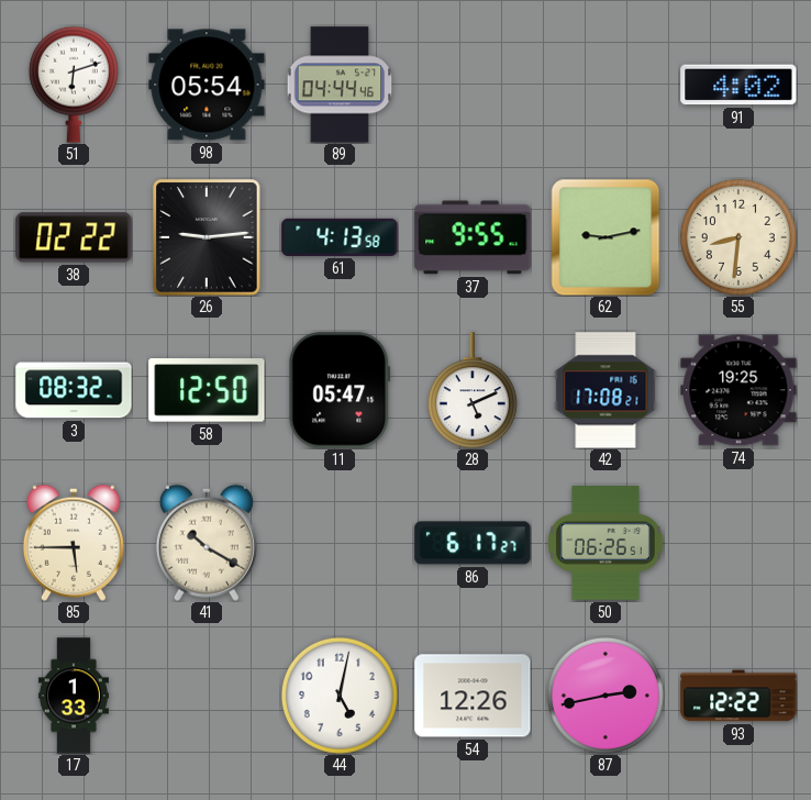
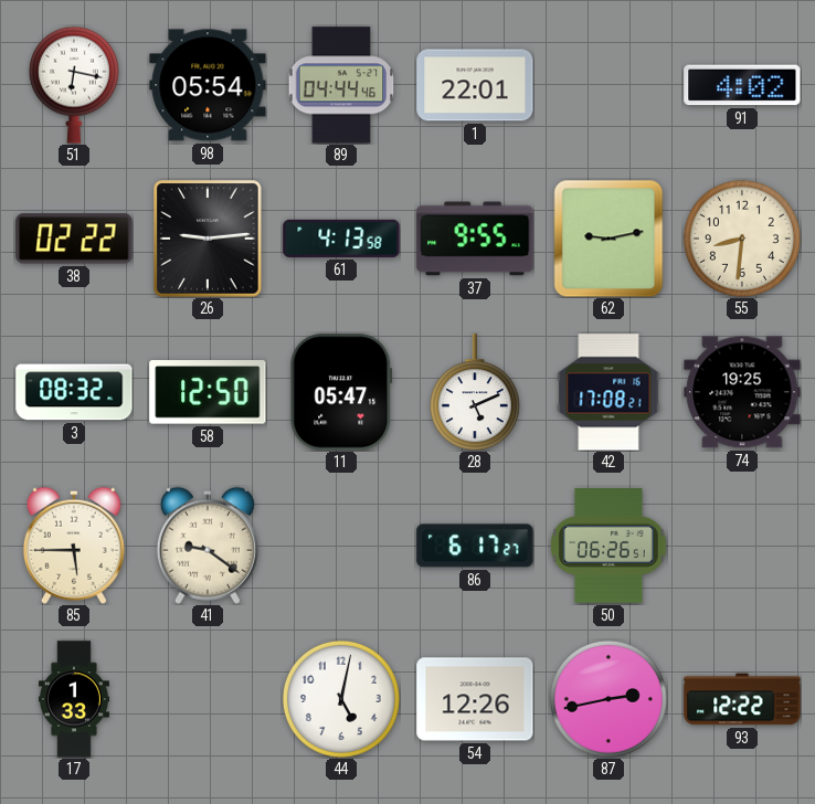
51: 6:12 -> 6:17 (74, 85)
1: none -> 22:01 (475, 85)
41: 10:20 -> 9:21 (208, 546)
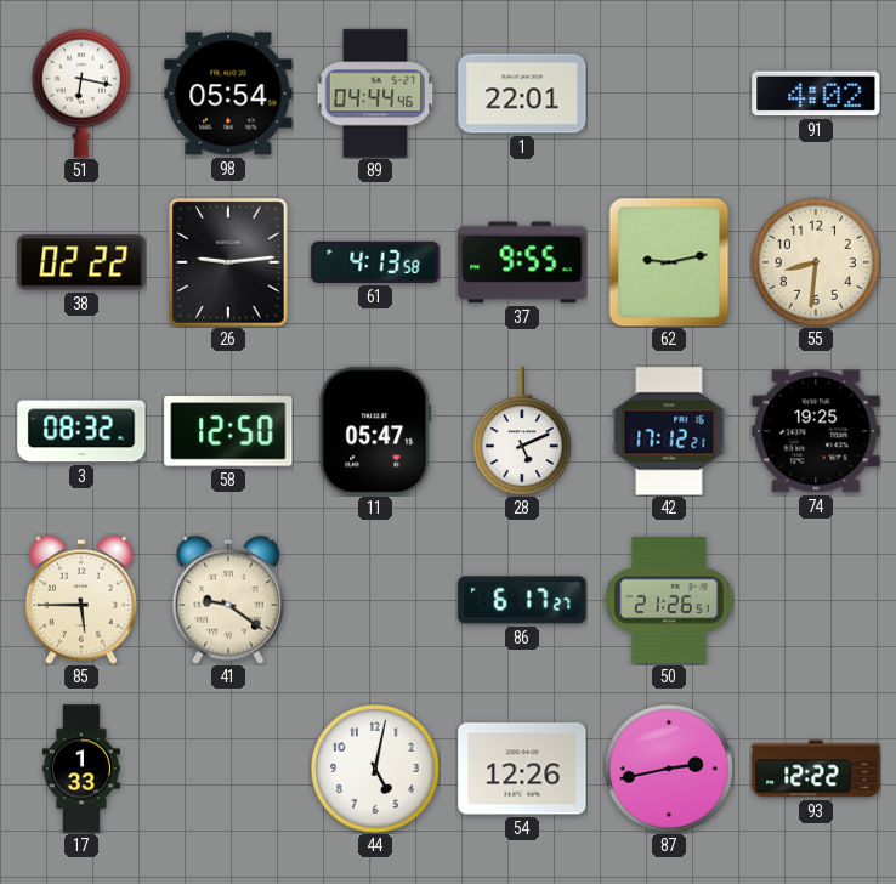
42: 17:08 -> 17:12 (669, 431)
50: 06:26 -> 21:26 (670, 600)
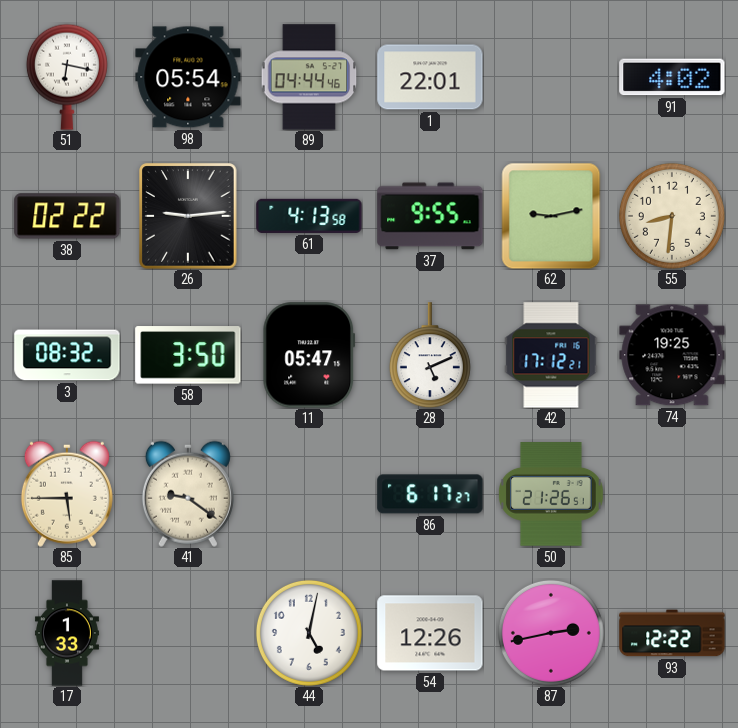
58: 12:50 -> 3:50 (188, 355)
